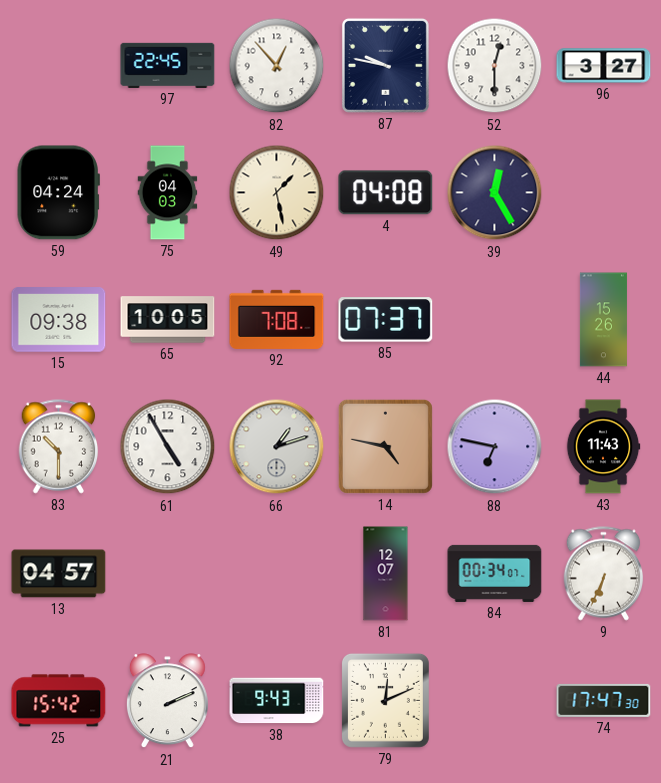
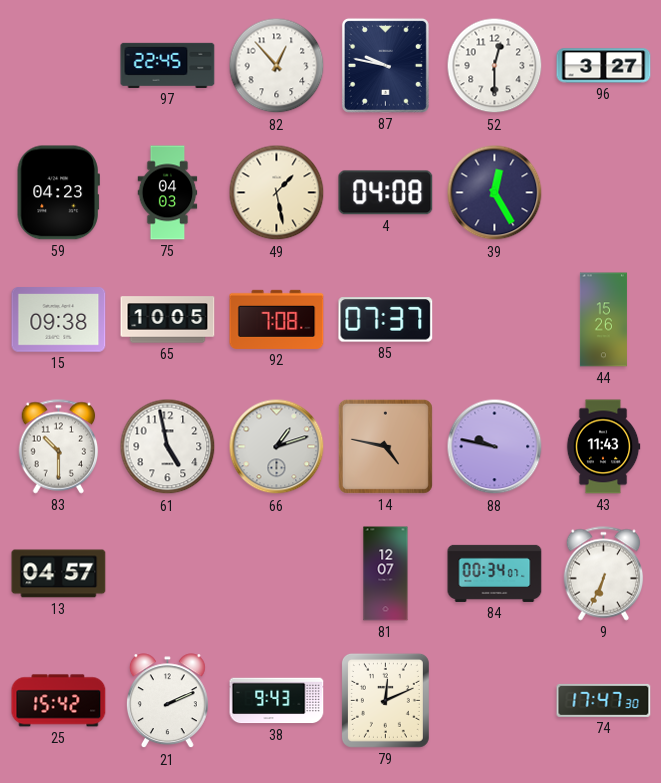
59: 04:24 -> 04:23 (58, 193)
61: 4:55 -> 4:58 (168, 447)
88: 6:47 -> 9:47 (495, 447)
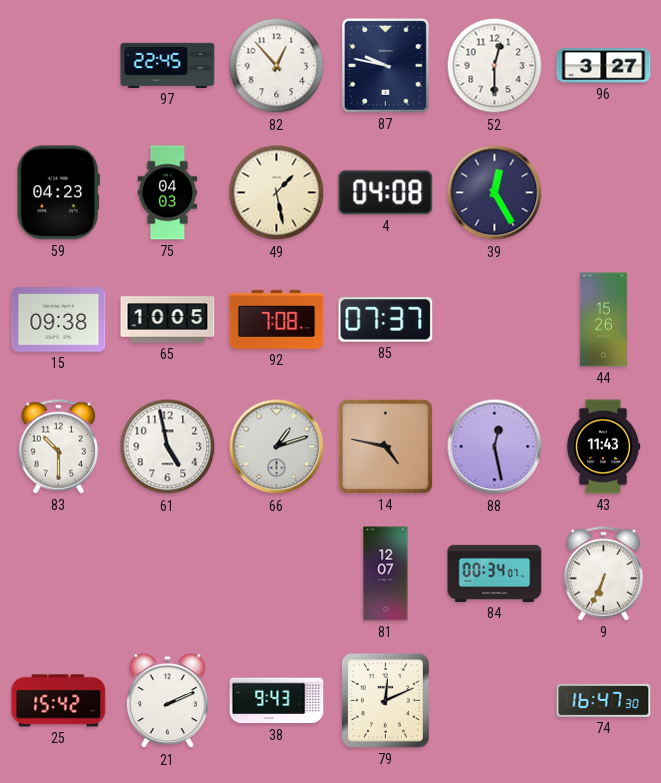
88: 9:47 -> 12:28 (495, 447)
13: 04:57 -> none (59, 574)
74: 17:47 -> 16:47 (604, 700)
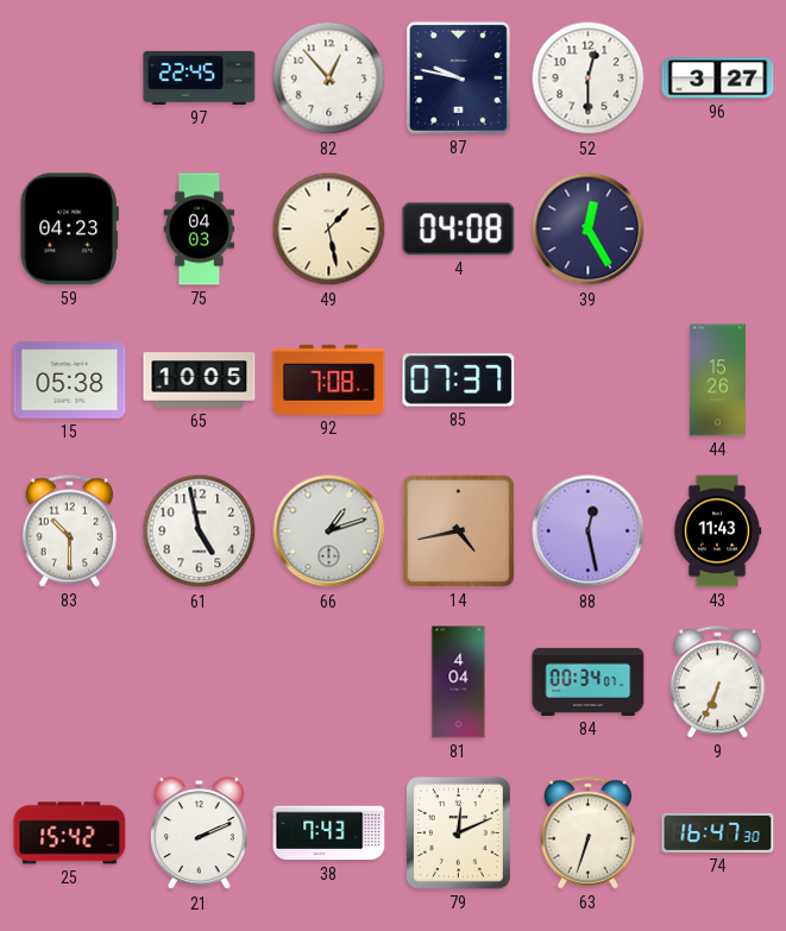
15: 09:38 -> 05:38 (70, 380)
14: 4:47 -> 4:43 (458, 530)
81: 12:07 -> 4:04 (459, 682)
38: 9:43 -> 7:43 (329, 834)
63: none -> 6:33 (589, 834)
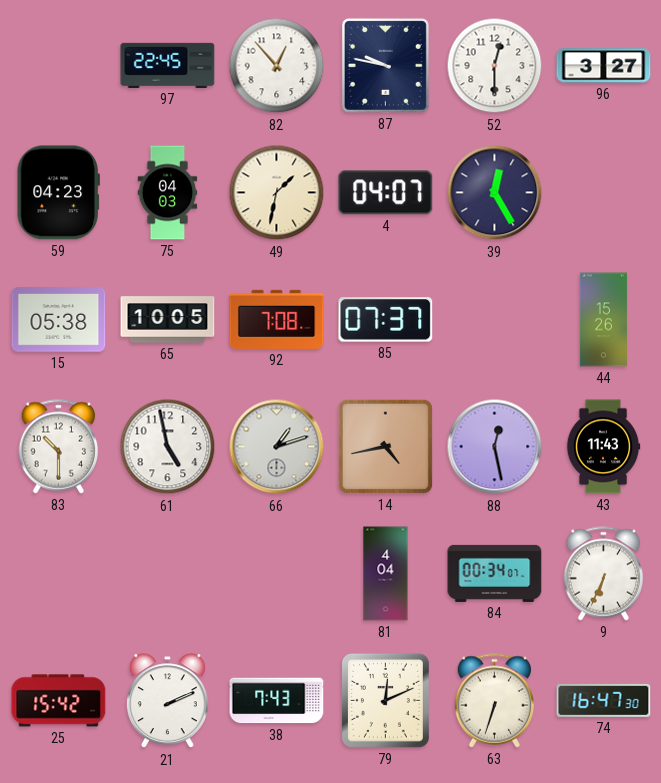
49: 1:28 -> 1:32 (277, 193)
4: 04:08 -> 04:07 (386, 193)
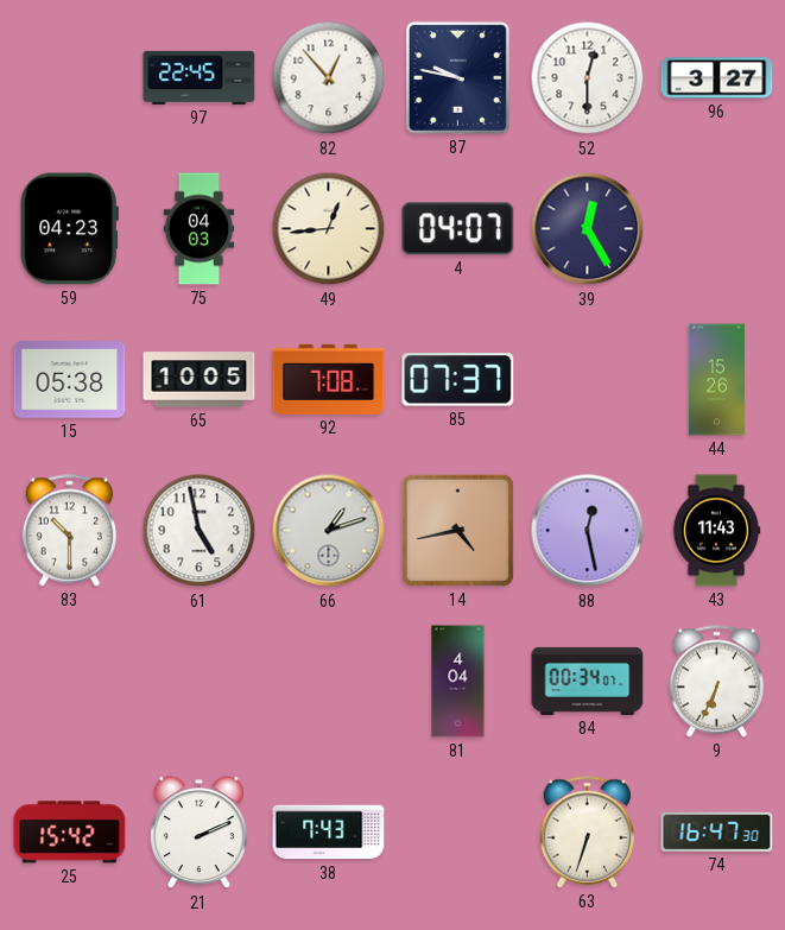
49: 1:32 -> 12:44 (329, 229)
79: 12:11 -> none (385, 700)
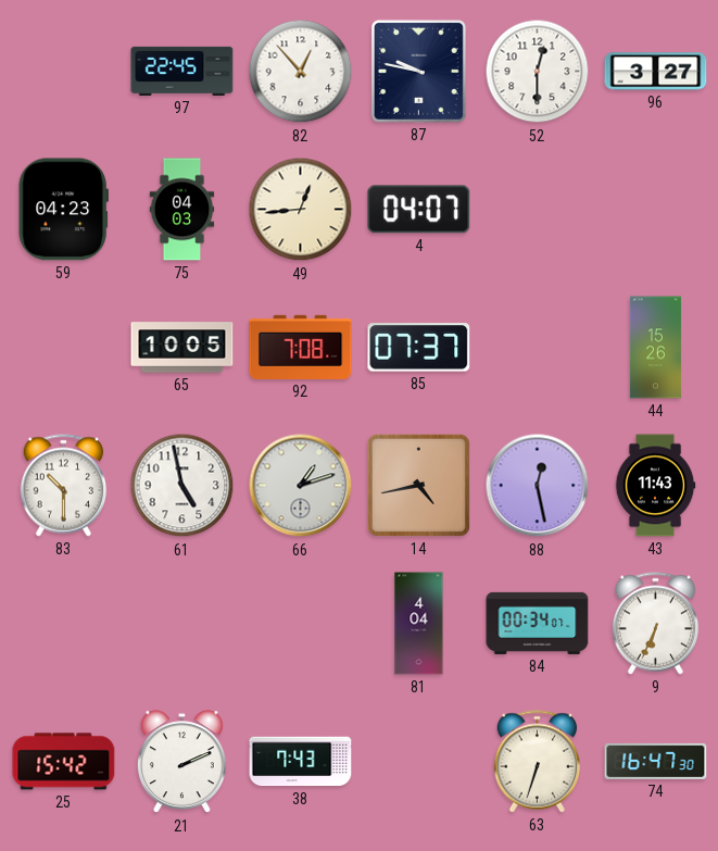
39: 12:25 -> none (588, 229)
15: 05:38 -> none (70, 380)
